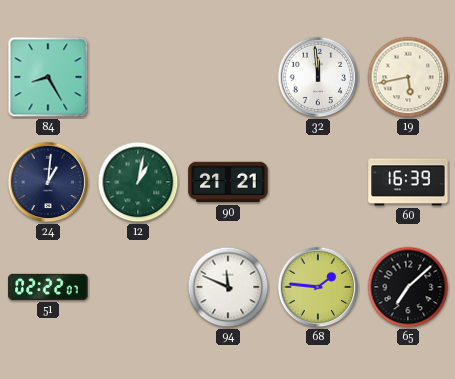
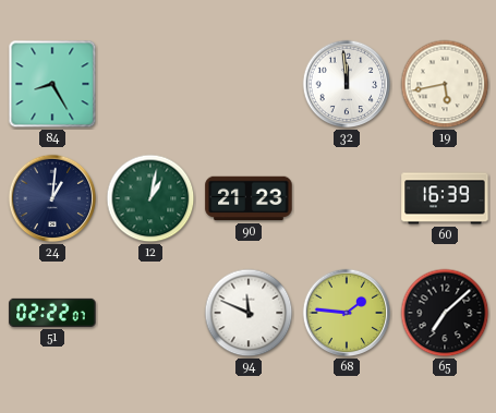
90: 21:21 -> 21:23 (249, 198)
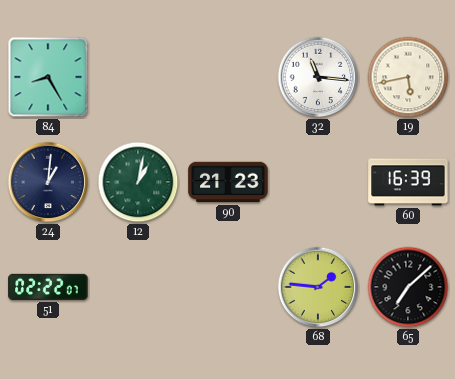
32: 11:59 -> 11:16 (318, 77)
94: 11:49 -> none (249, 313)
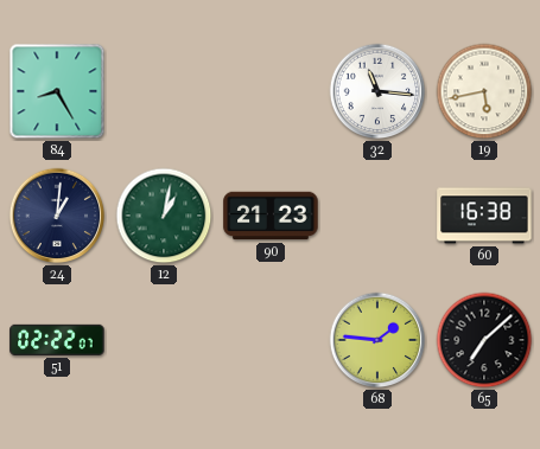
60: 16:39 -> 16:38 (484, 216)
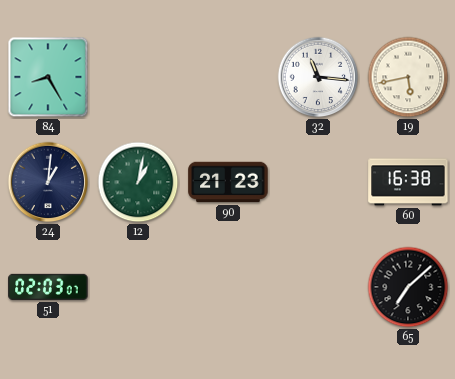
51: 02:22 -> 02:03 (48, 287)
68: 1:46 -> none (377, 340)
